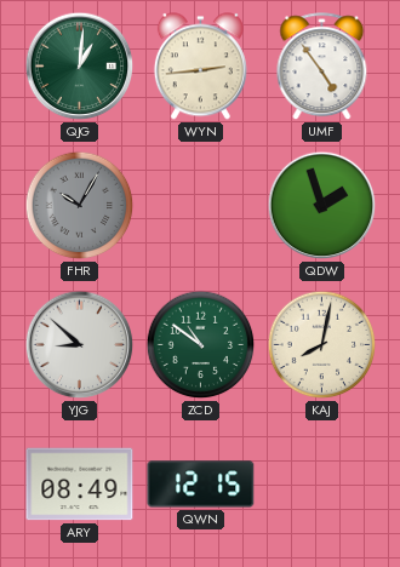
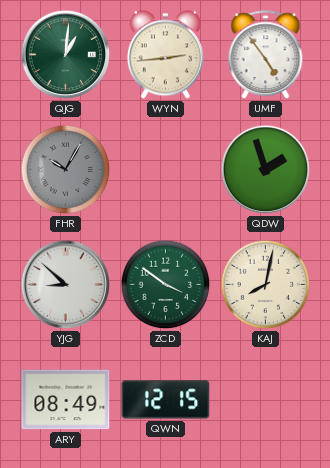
ZCD: 10:51 -> 3:51 (166, 285)
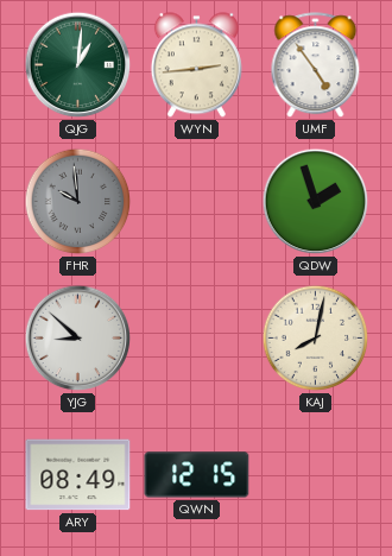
FHR: 10:05 -> 9:59 (78, 202)
ZCD: 3:51 -> none (166, 285)
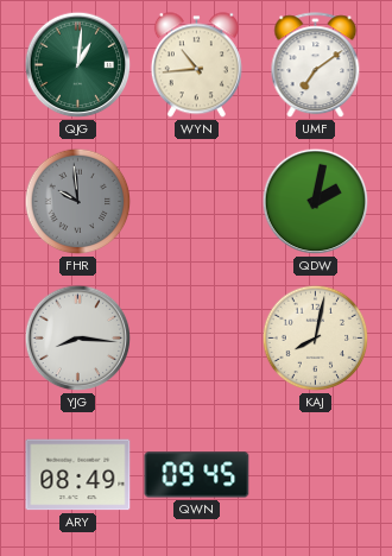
WYN: 2:44 -> 10:44 (196, 65)
UMF: 4:54 -> 7:09 (316, 65)
QDW: 1:57 -> 2:02 (316, 202)
YJG: 8:52 -> 8:16 (78, 339)
QWN: 12:15 -> 09:45 (197, 475)
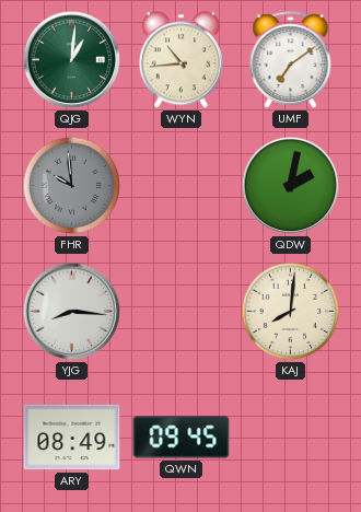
KAJ: 8:02 -> 8:01 (291, 312)
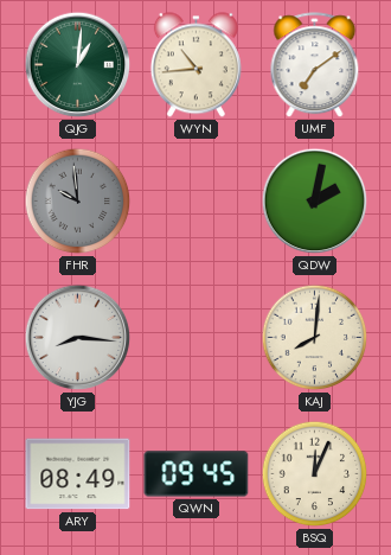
BSQ: none -> 12:04 (315, 474)
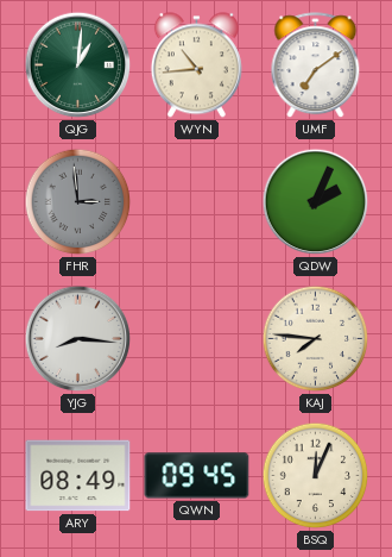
FHR: 9:59 -> 2:59 (78, 202)
QDW: 2:02 -> 2:04 (316, 202)
KAJ: 8:01 -> 7:46 (316, 339)
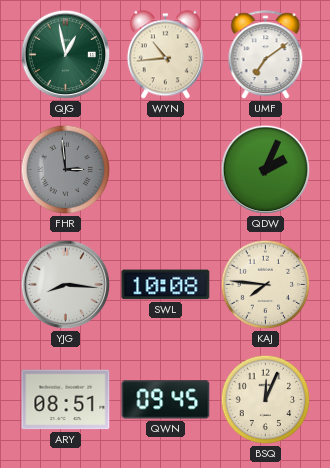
QJG: 1:01 -> 12:58 (66, 55)
SWL: none -> 10:08 (166, 285)
ARY: 08:49 -> 08:51 (66, 400)
